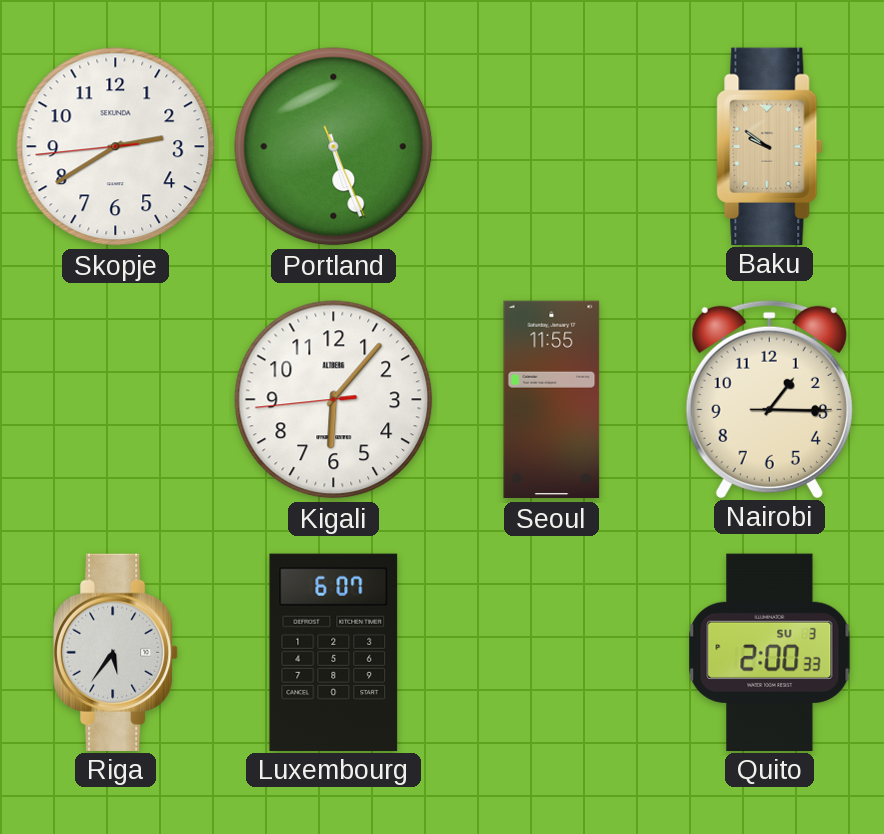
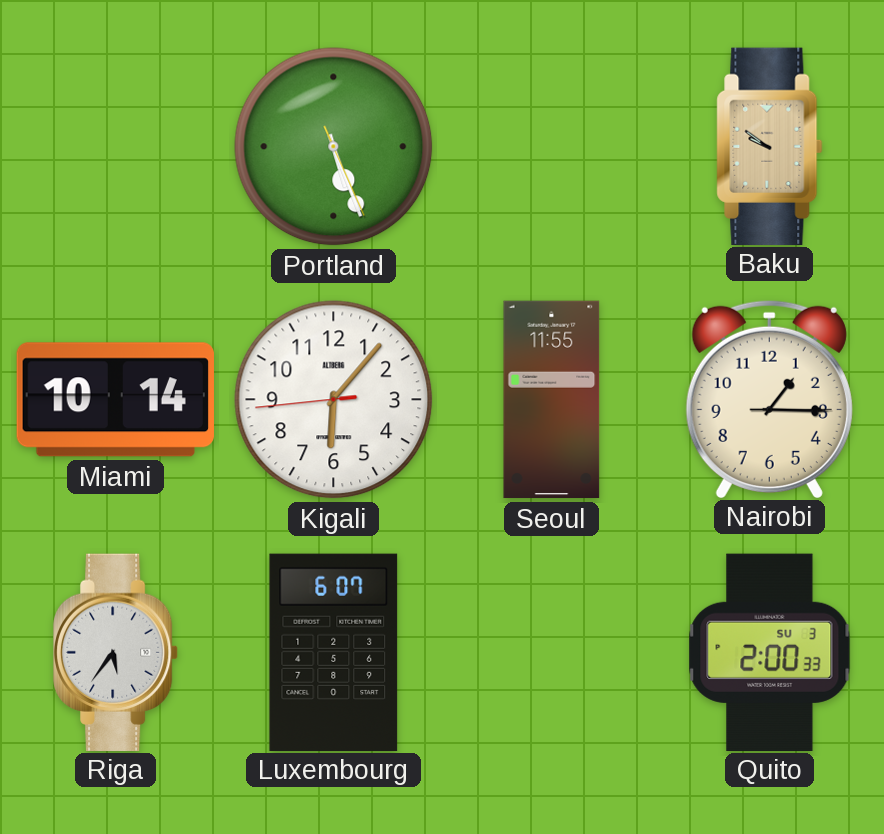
Skopje: 2:39 -> none (116, 147)
Miami: none -> 10:14 (115, 400)
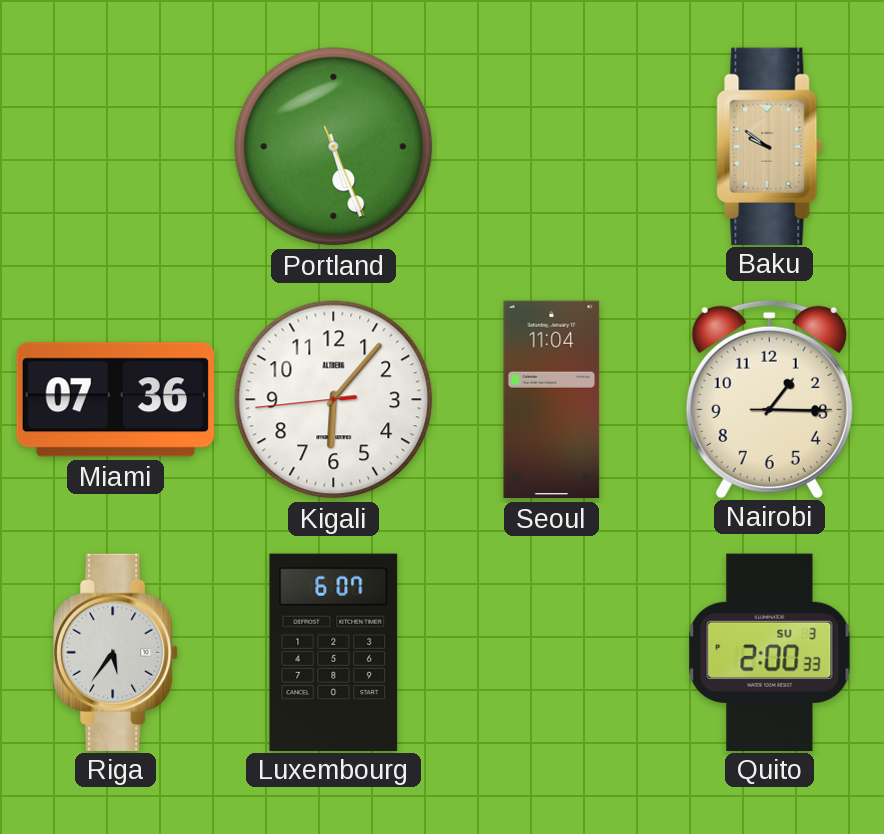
Miami: 10:14 -> 07:36 (115, 400)
Seoul: 11:55 -> 11:04 (552, 400)
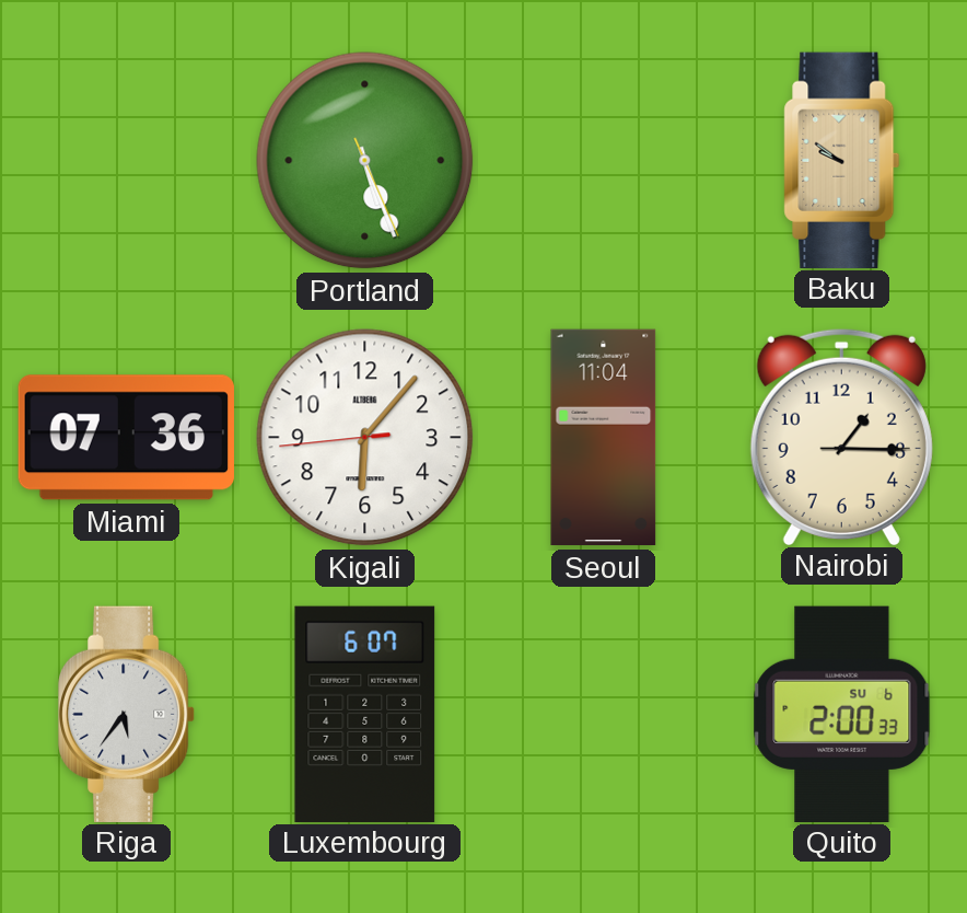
Quito date: SU 3 -> SU 6 (842, 714)
